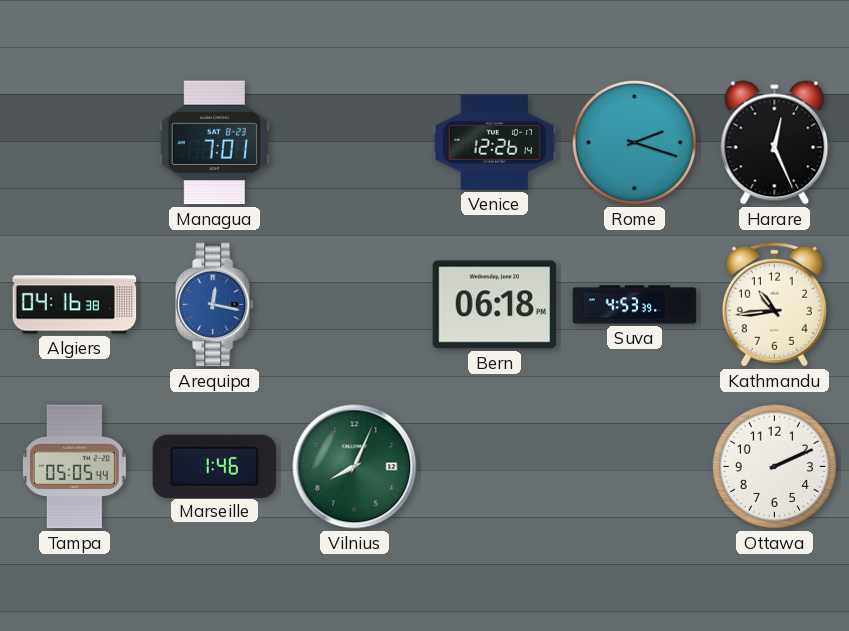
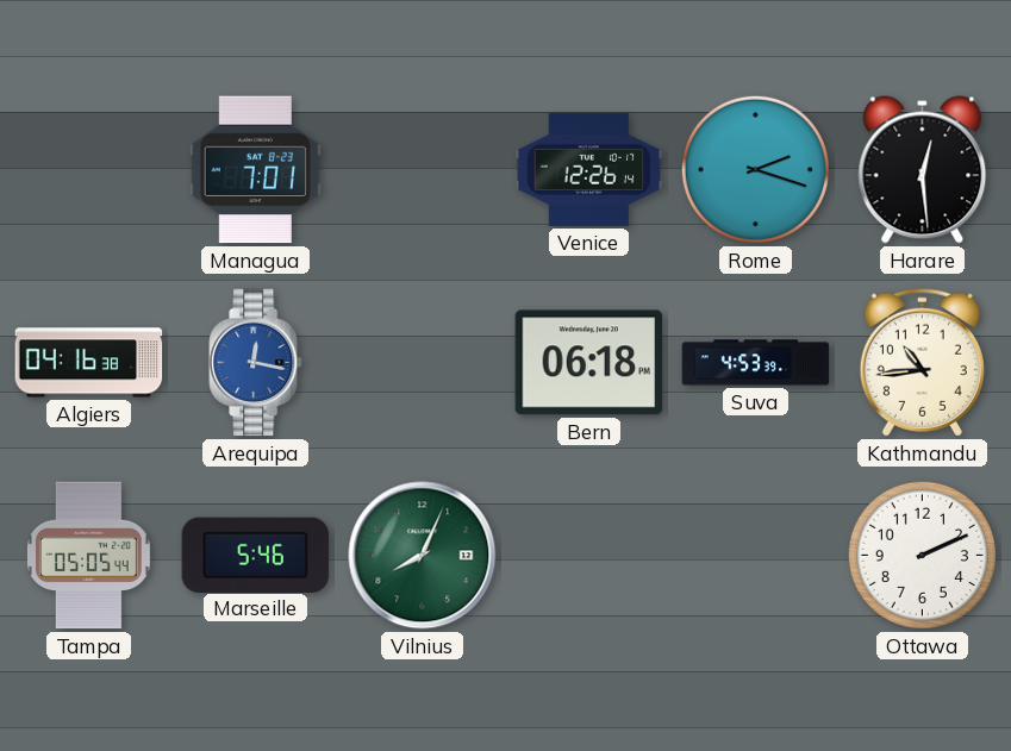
Harare: 12:26 -> 12:29 (923, 170)
Marseille: 1:46 -> 5:46 (256, 555)
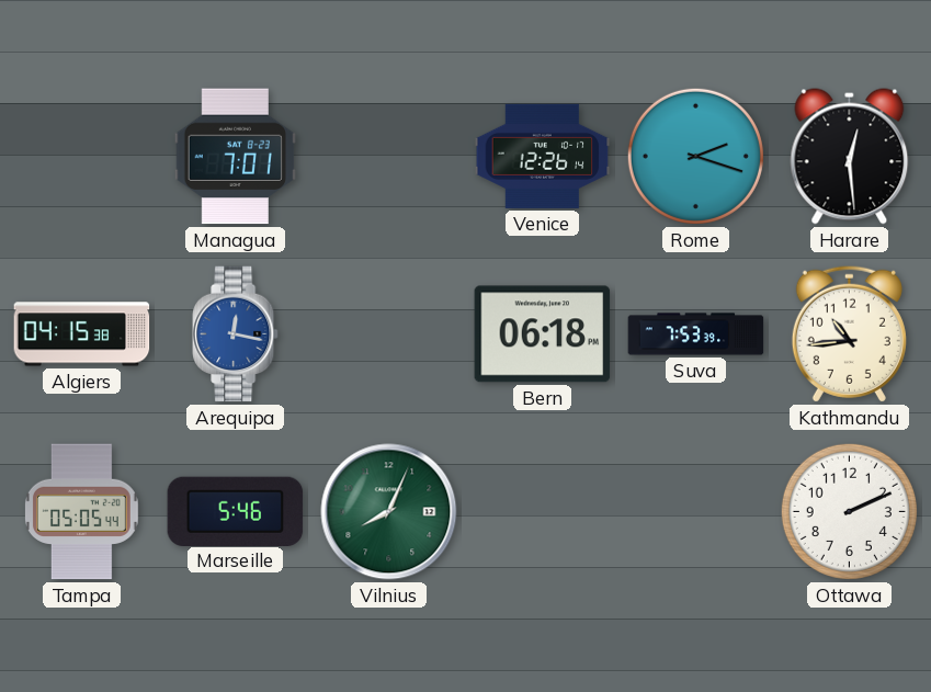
Algiers: 04:16 -> 04:15 (82, 334)
Suva: 4:53 -> 7:53 (696, 334)
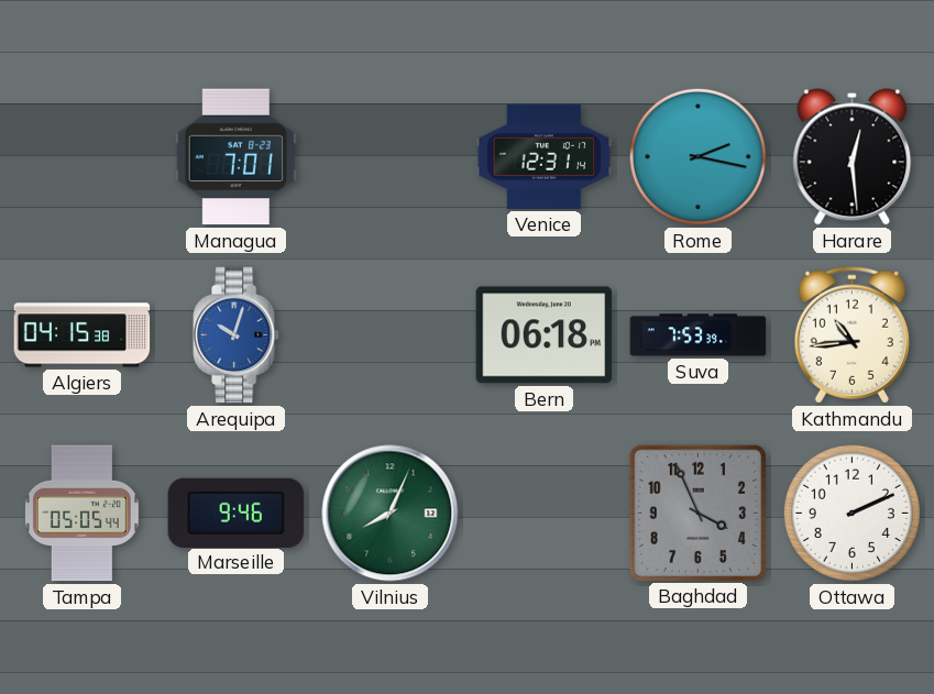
Venice: 12:26 -> 12:31 (545, 156)
Rome: 2:18 -> 2:17 (697, 156)
Arequipa: 12:17 -> 10:03 (237, 335)
Marseille: 5:46 -> 9:46 (237, 513)
Baghdad: none -> 3:56 (697, 513)
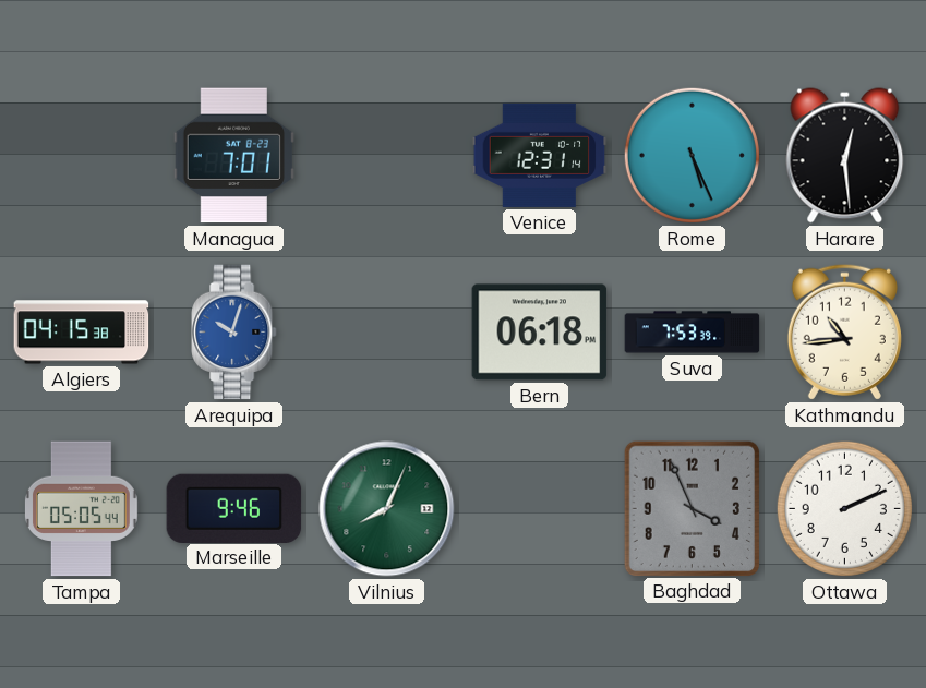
Rome: 2:17 -> 5:26 (692, 155)
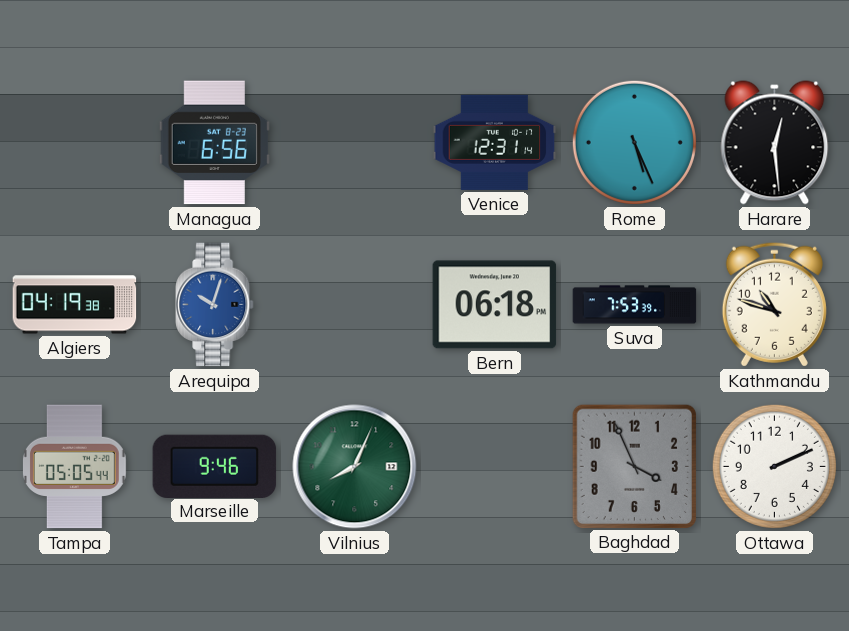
Managua: 7:01 -> 6:56 (214, 143)
Algiers: 04:15 -> 04:19 (75, 305)
Kathmandu: 10:44 -> 10:48 (774, 304)
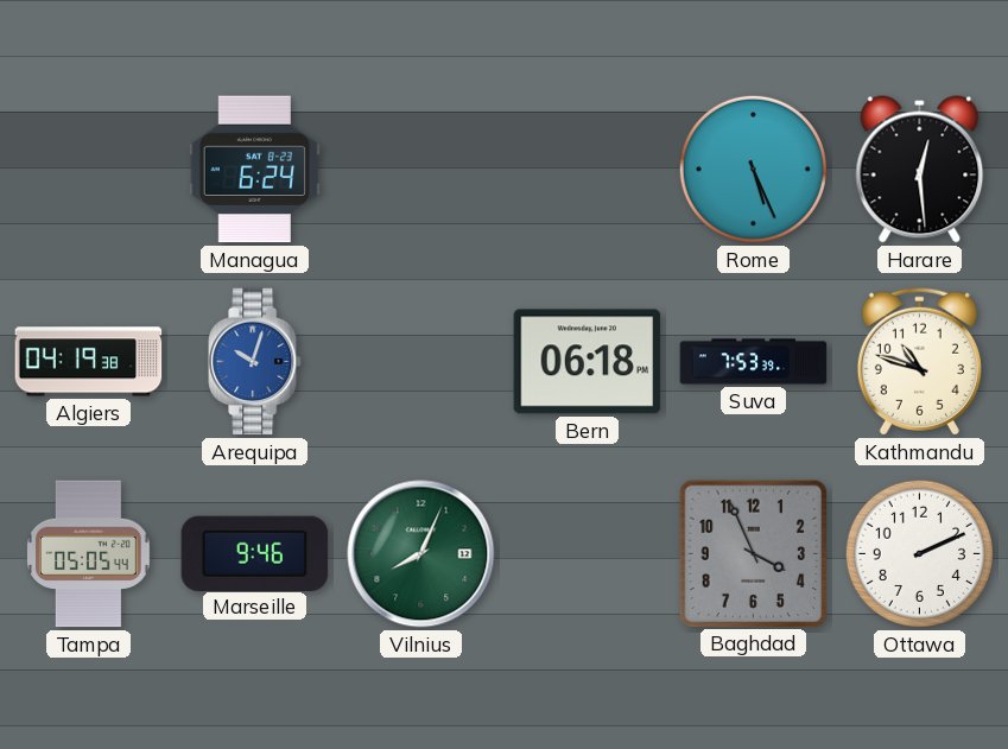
Managua: 6:56 -> 6:24 (254, 170)
Venice: 12:31 -> none (495, 142)
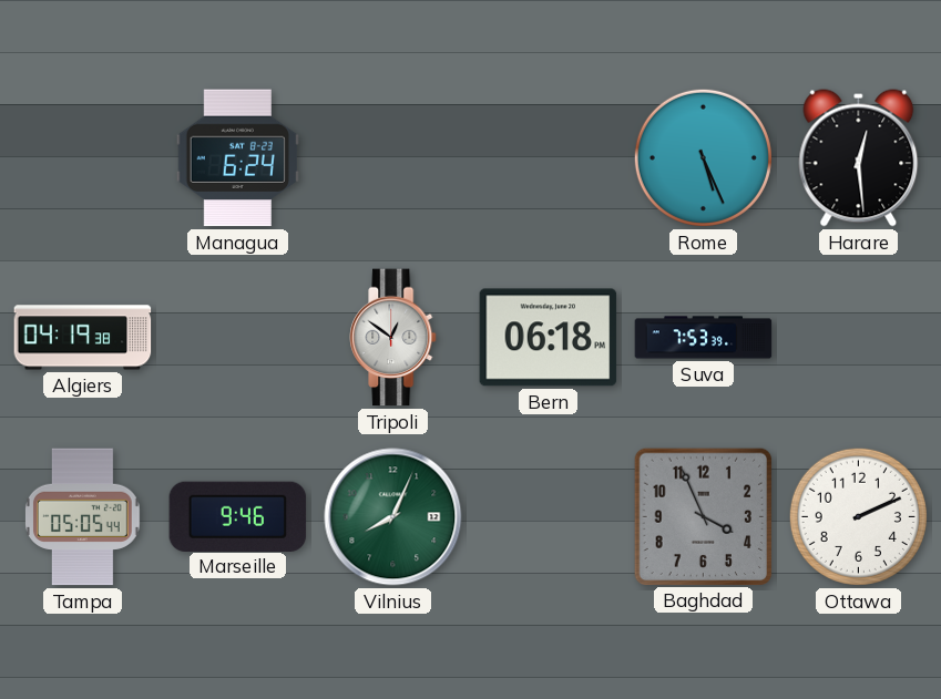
Arequipa: 10:03 -> none (255, 362)
Tripoli: none -> 12:51 (393, 338)
Kathmandu: 10:48 -> none (919, 361)
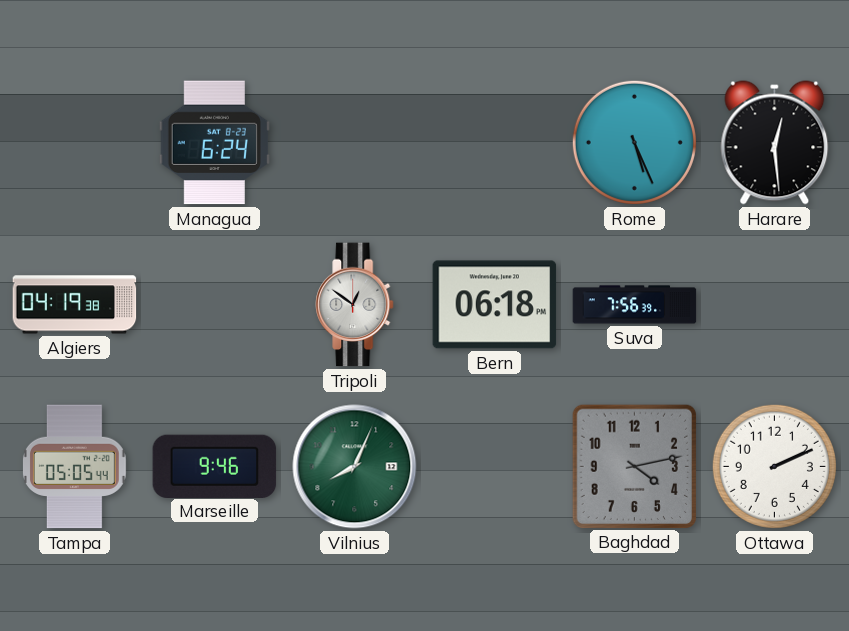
Suva: 7:53 -> 7:56 (635, 305)
Baghdad: 3:56 -> 4:13 (634, 466)
